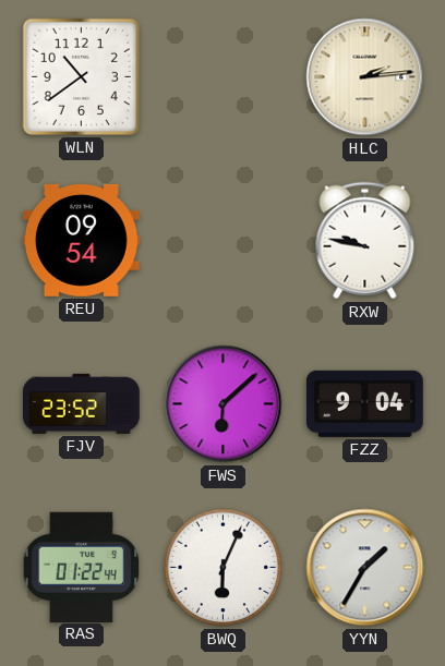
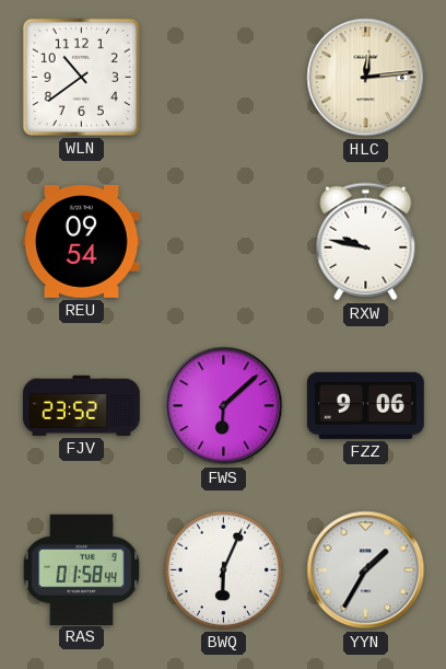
HLC: 2:14 -> 12:14 (366, 78)
FZZ: 9:04 -> 9:06 (365, 405)
RAS: 01:22 -> 01:58 (82, 569)
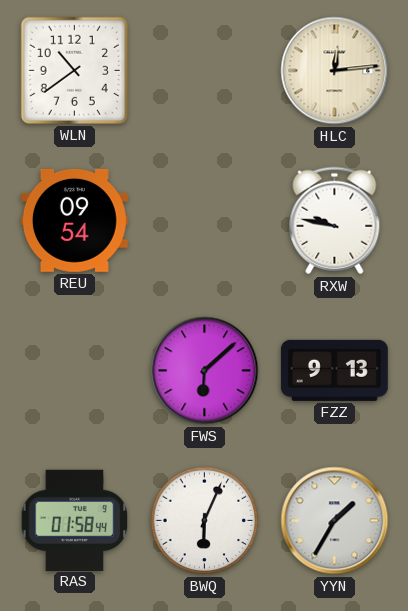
FJV: 23:52 -> none (81, 405)
FZZ: 9:06 -> 9:13 (334, 370)
